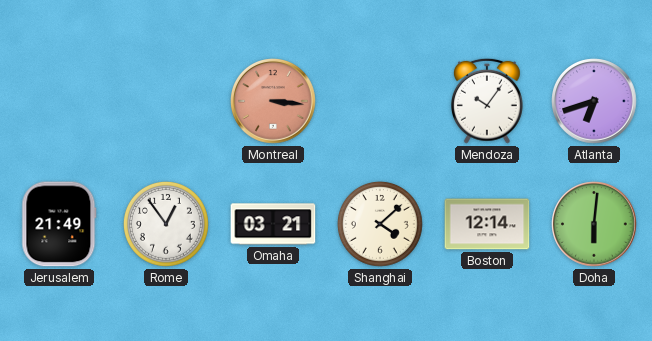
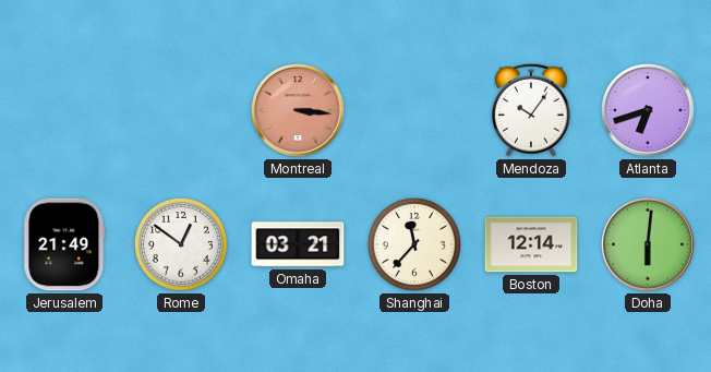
Rome: 12:54 -> 12:51 (181, 244)
Shanghai: 4:08 -> 11:37 (414, 244)
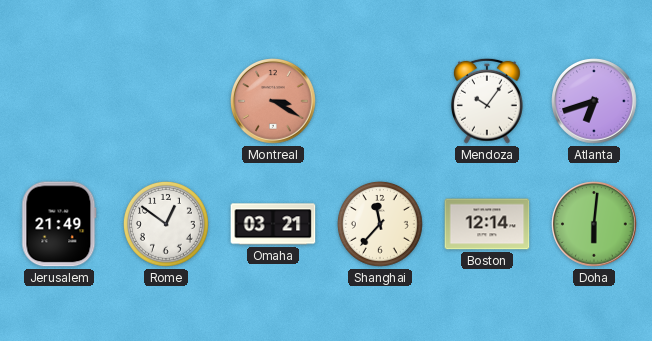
Montreal: 3:16 -> 3:20 (273, 101)
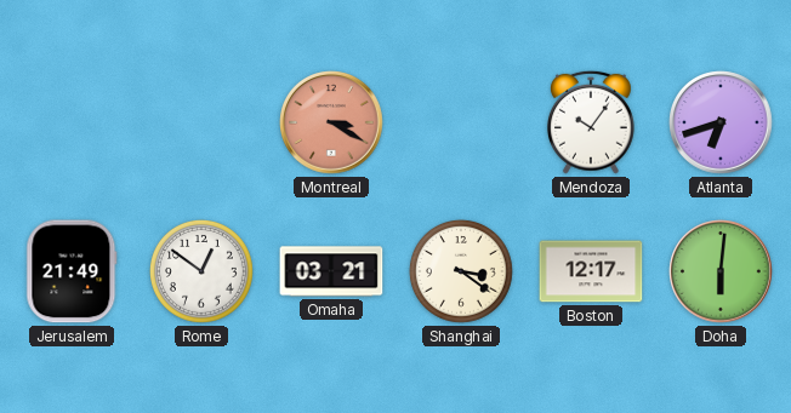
Shanghai: 11:37 -> 3:21 (461, 271)
Boston: 12:14 -> 12:17 (591, 271)
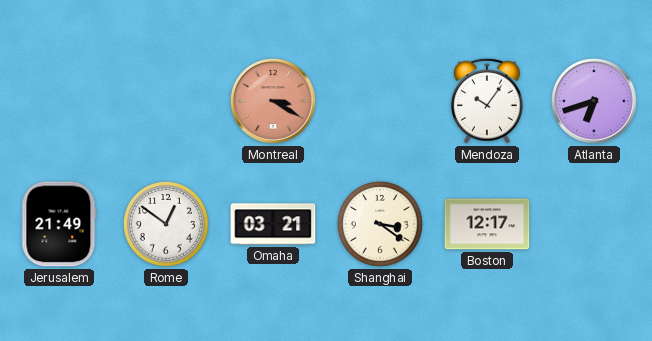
Doha: 6:01 -> none (721, 271)
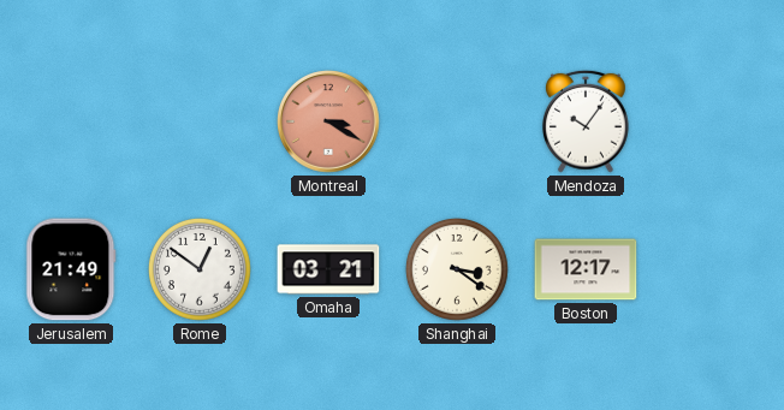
Atlanta: 6:42 -> none (594, 101)
